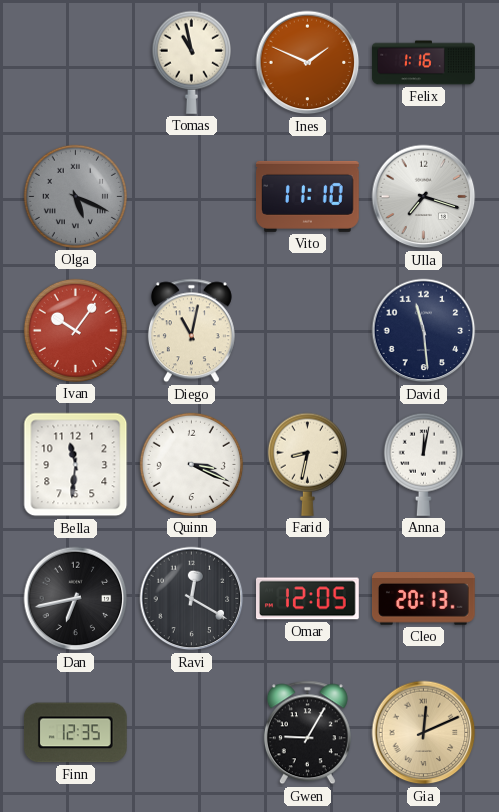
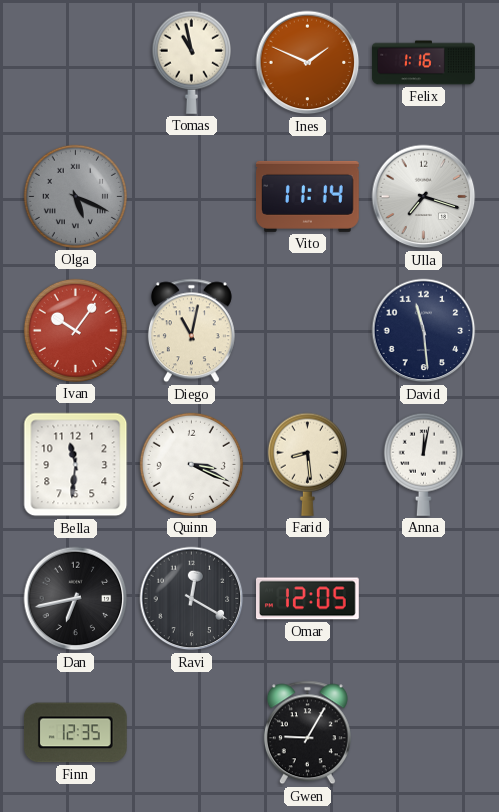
Vito: 11:10 -> 11:14 (308, 196)
Farid: 8:32 -> 8:29 (307, 464)
Cleo: 20:13 -> none (424, 599)
Gia: 12:11 -> none (424, 733)
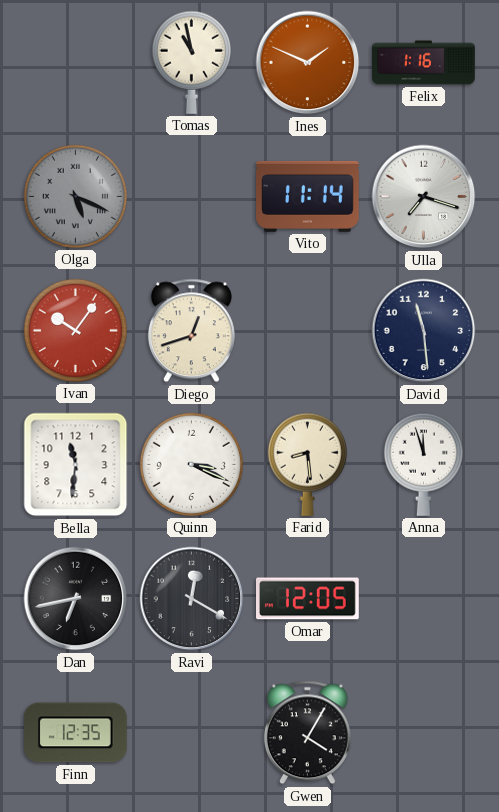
Diego: 11:02 -> 12:42 (191, 331)
Anna: 12:02 -> 11:57 (423, 464)
Gwen: 9:05 -> 4:05 (307, 733)
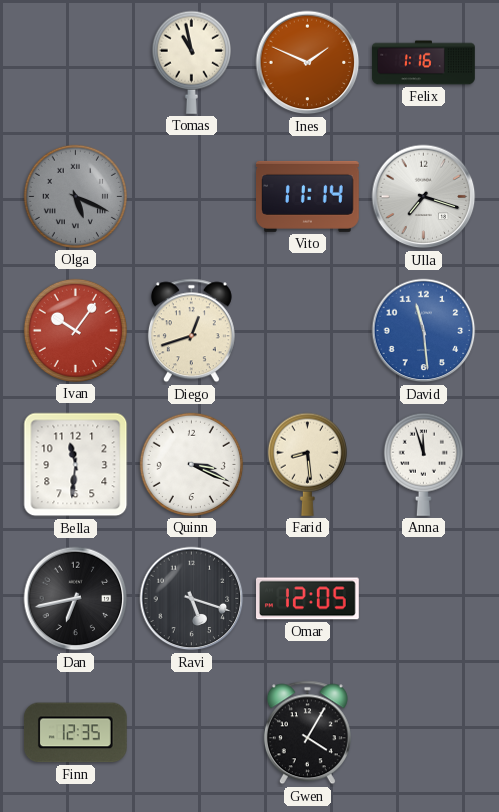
David dial: navy -> blue (424, 331)
Ravi: 12:20 -> 5:18 (192, 599)
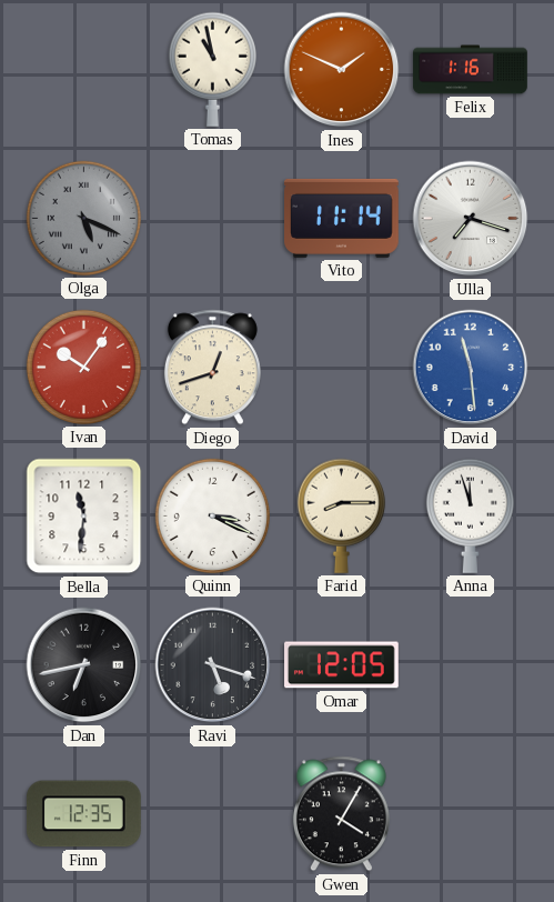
Farid: 8:29 -> 8:15 (341, 515)
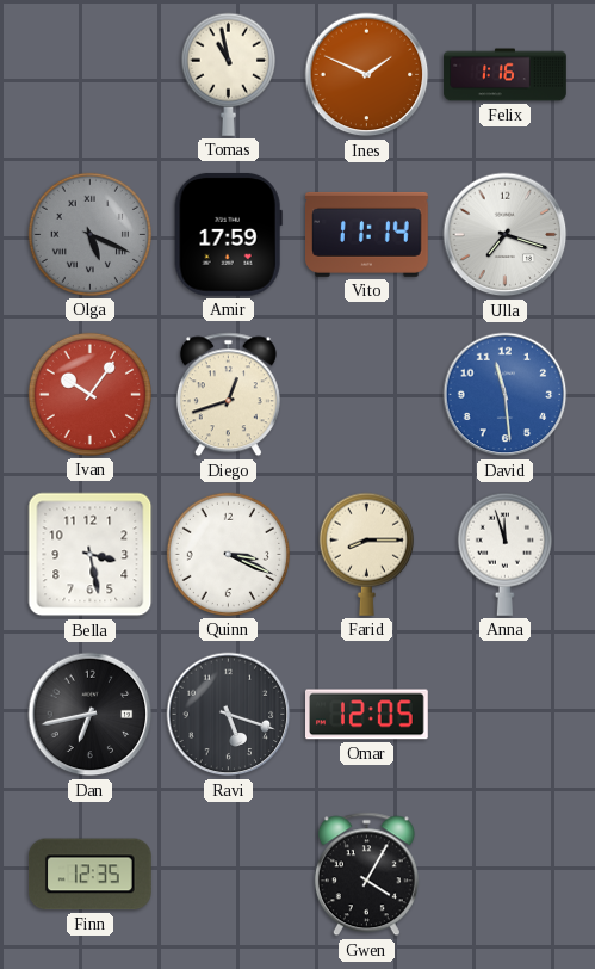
Amir: none -> 17:59 (228, 234)
Bella: 11:31 -> 3:28 (91, 555)
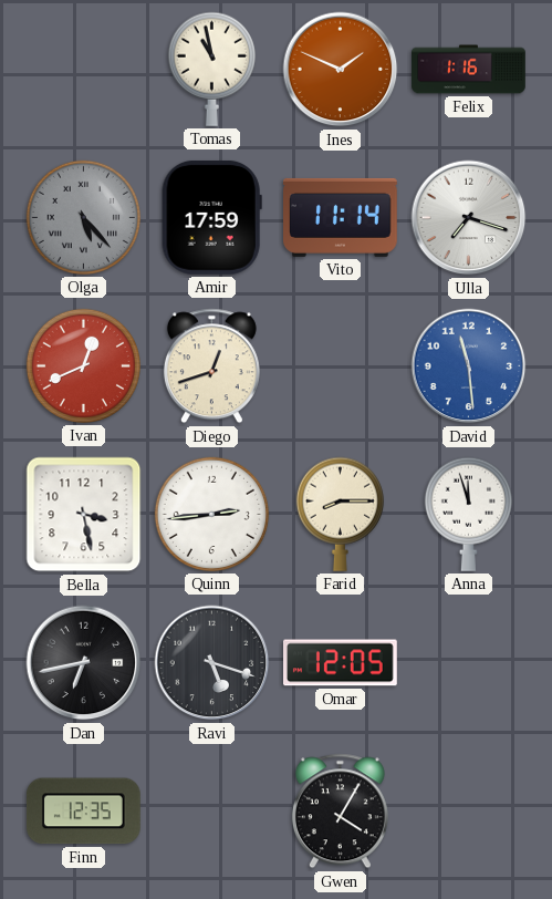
Olga: 5:19 -> 5:23 (83, 217)
Ivan: 10:06 -> 12:41 (83, 365)
Quinn: 3:19 -> 2:44 (211, 514)
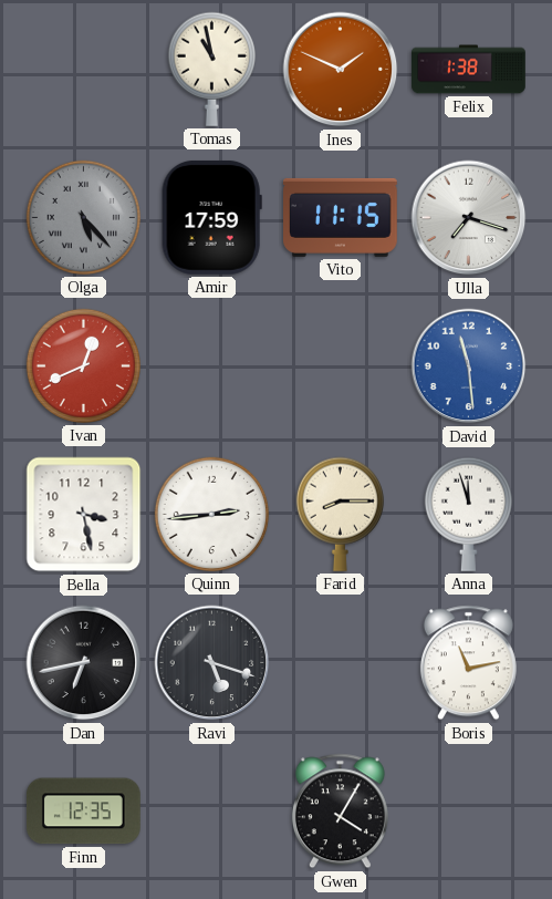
Felix: 1:16 -> 1:38 (469, 70)
Vito: 11:14 -> 11:15 (341, 217)
Diego: 12:42 -> none (211, 366)
Omar: 12:05 -> none (341, 663)
Boris: none -> 11:13 (468, 663)
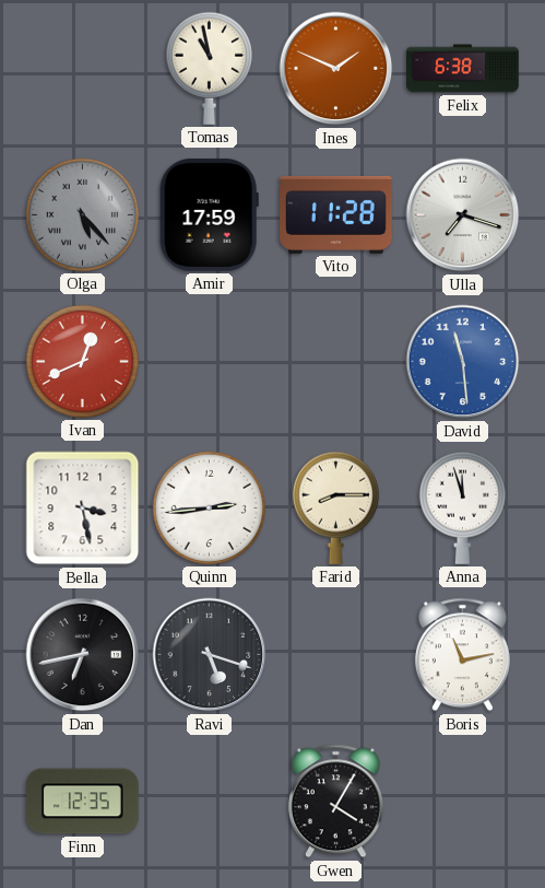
Felix: 1:38 -> 6:38 (463, 69)
Vito: 11:15 -> 11:28 (336, 214)
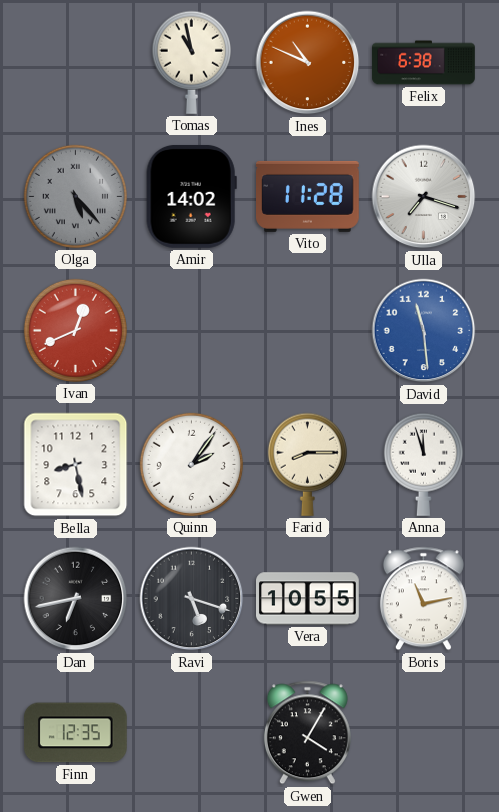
Ines: 1:49 -> 10:49 (308, 63)
Amir: 17:59 -> 14:02 (191, 196)
Bella: 3:28 -> 8:28 (76, 465)
Quinn: 2:44 -> 2:06 (191, 464)
Vera: none -> 10:55 (308, 599)
